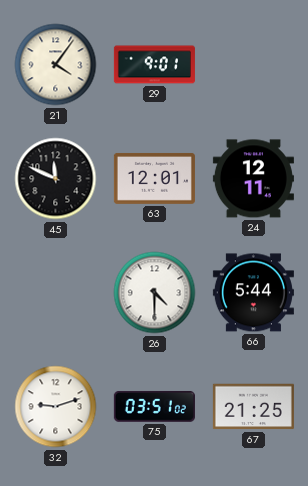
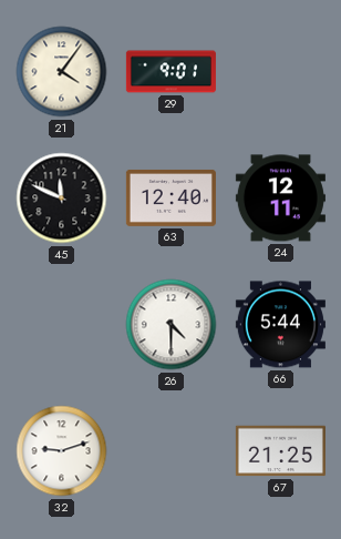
63: 12:01 -> 12:40 (170, 197)
75: 03:51 -> none (154, 406)
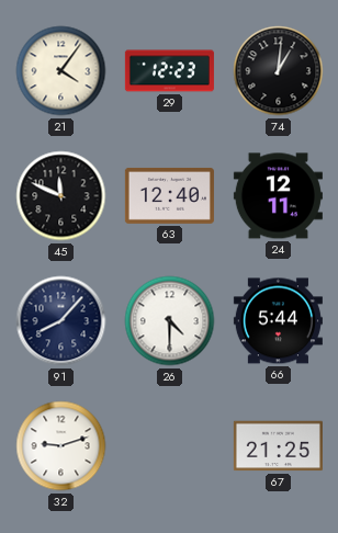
29: 9:01 -> 12:23 (169, 71)
74: none -> 1:01 (279, 71)
91: none -> 8:07 (61, 321)
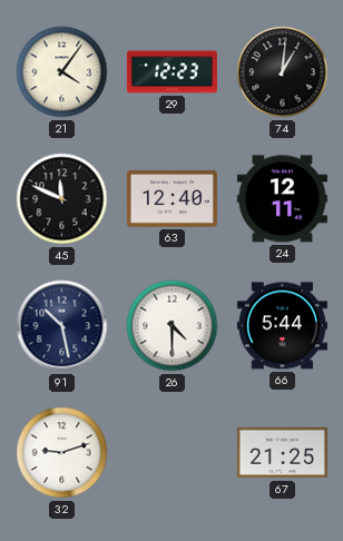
91: 8:07 -> 10:28 (62, 326)
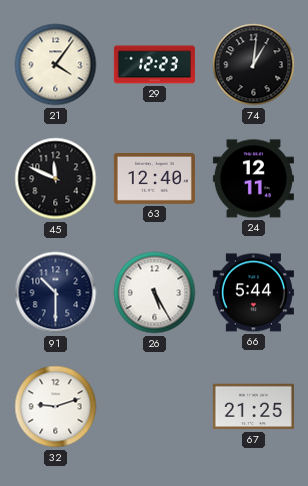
91: 10:28 -> 10:30 (56, 293)
26: 4:30 -> 5:25 (155, 293)
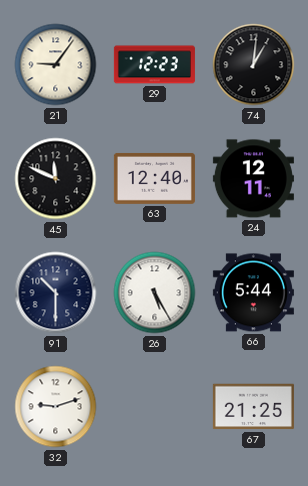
21: 4:06 -> 9:06 (56, 65)
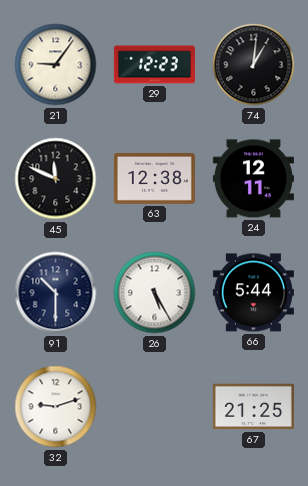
63: 12:40 -> 12:38 (154, 178)
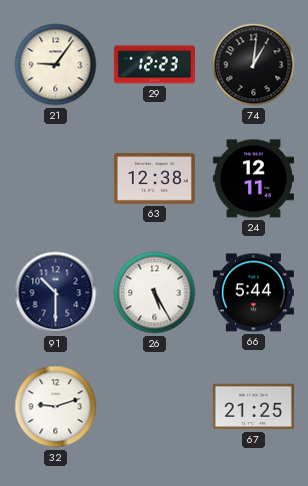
45: 11:49 -> none (56, 179)
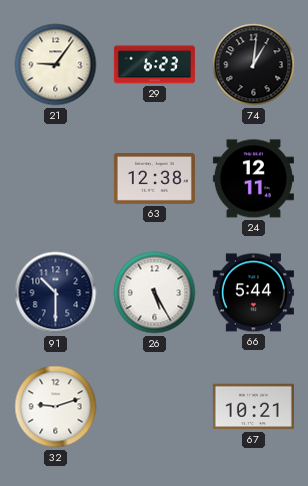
29: 12:23 -> 6:23 (154, 65)
67: 21:25 -> 10:21 (253, 407)
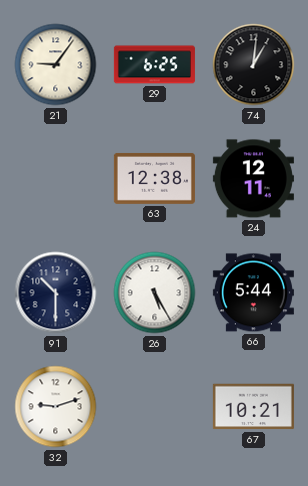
29: 6:23 -> 6:25 (154, 65)
